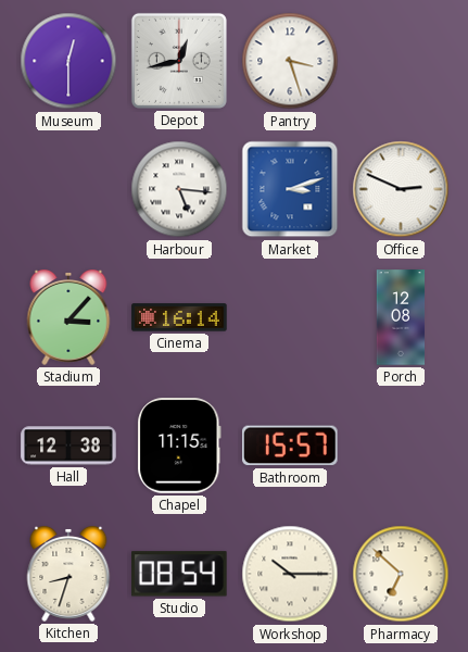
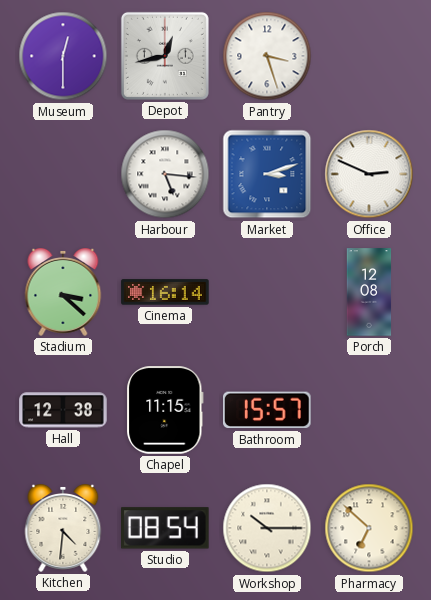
Stadium: 3:07 -> 3:22 (63, 293)
Kitchen: 8:33 -> 4:31 (63, 529)
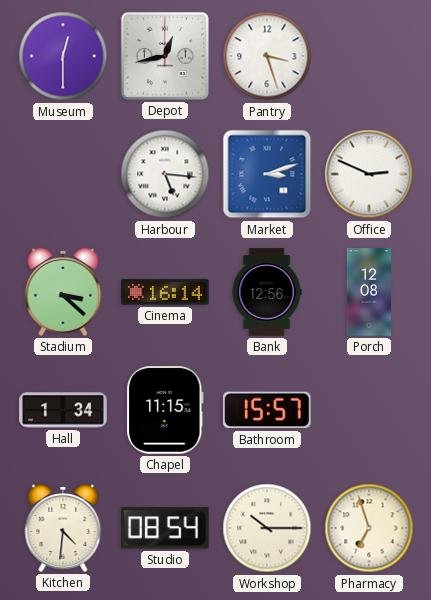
Bank: none -> 12:56 (267, 292)
Hall: 12:38 -> 1:34 (63, 410)
Pharmacy: 6:52 -> 6:57 (369, 528)
